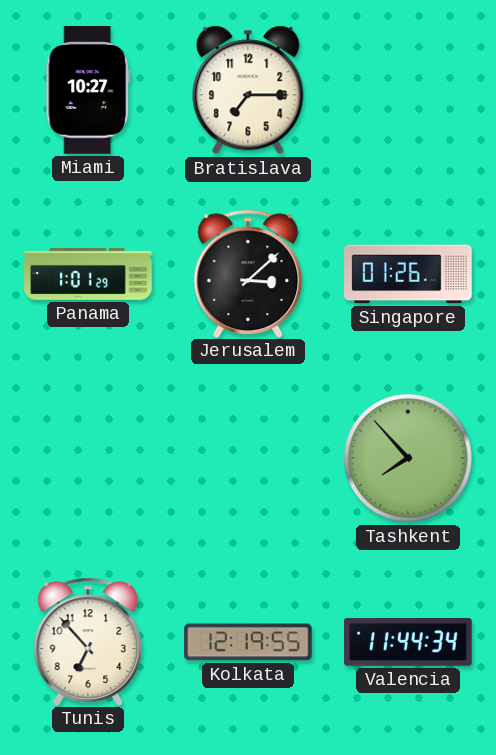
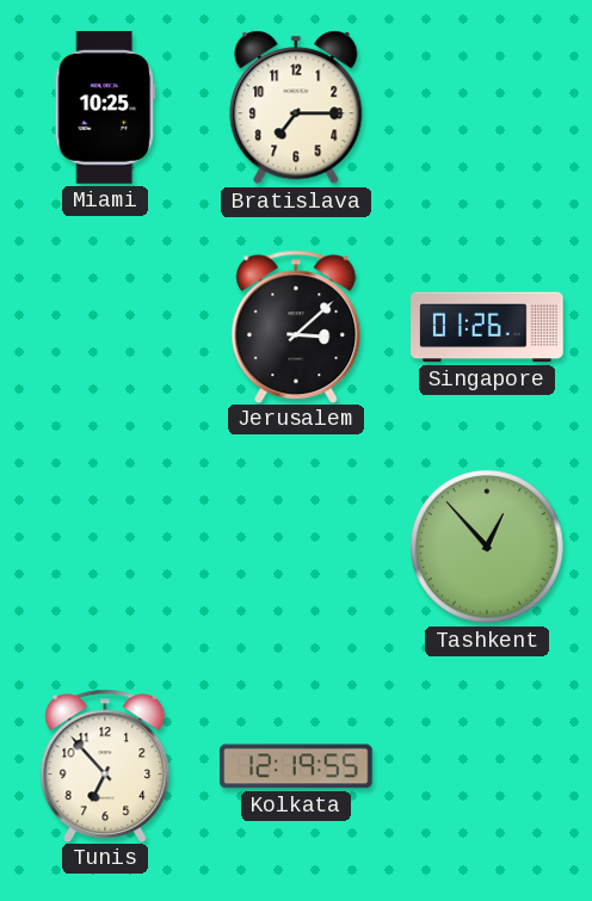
Miami: 10:27 -> 10:25 (105, 107)
Panama: 1:01 -> none (88, 274)
Tashkent: 7:53 -> 12:53 (487, 547)
Valencia: 11:44 -> none (409, 642)
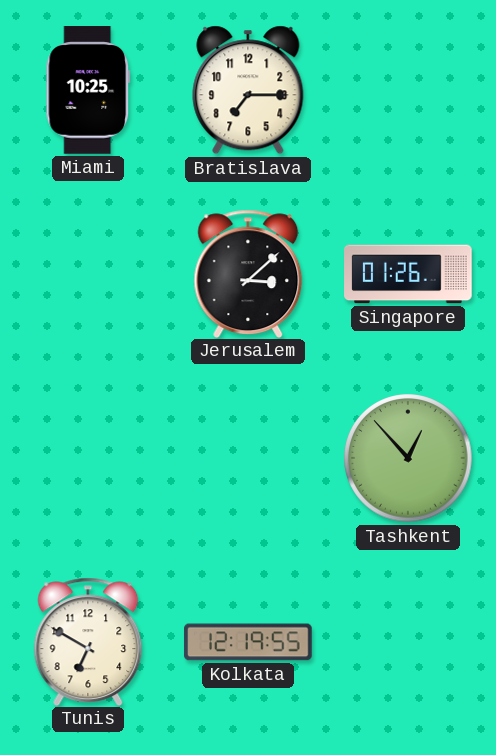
Tunis: 6:53 -> 6:50 (88, 641)
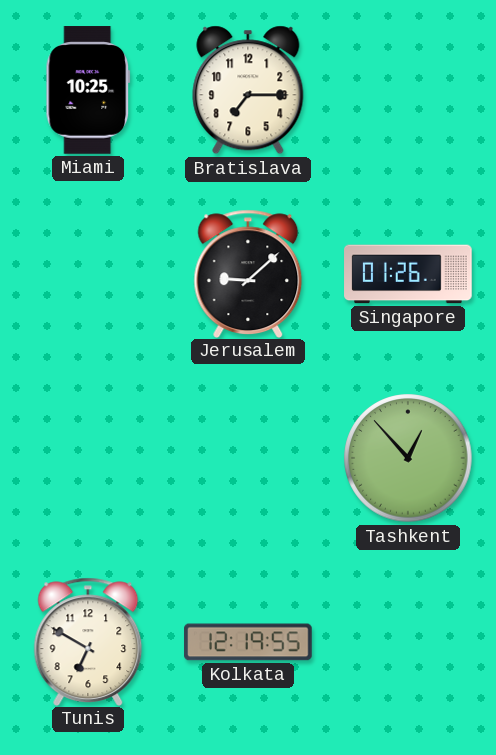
Jerusalem: 3:08 -> 9:08 (248, 273)
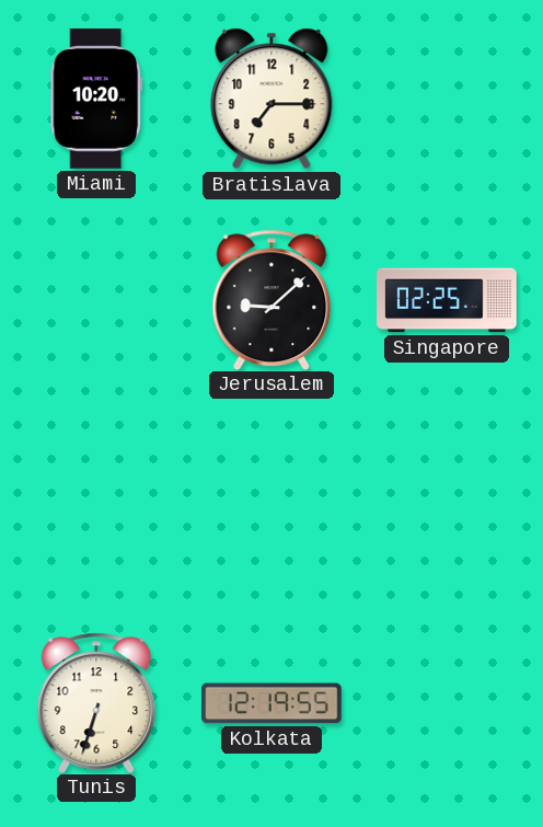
Miami: 10:25 -> 10:20 (96, 99)
Singapore: 01:26 -> 02:25 (447, 300)
Tashkent: 12:53 -> none (408, 458)
Tunis: 6:50 -> 6:33 (96, 702)
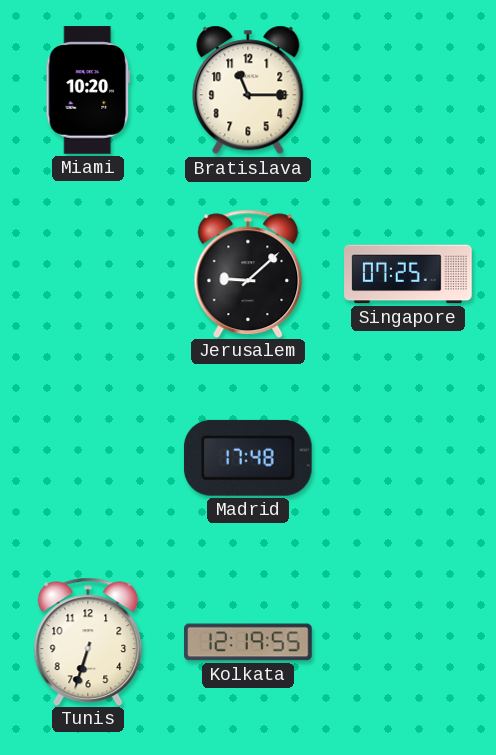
Bratislava: 7:15 -> 11:15 (248, 90)
Singapore: 02:25 -> 07:25 (408, 274)
Madrid: none -> 17:48 (248, 458)
